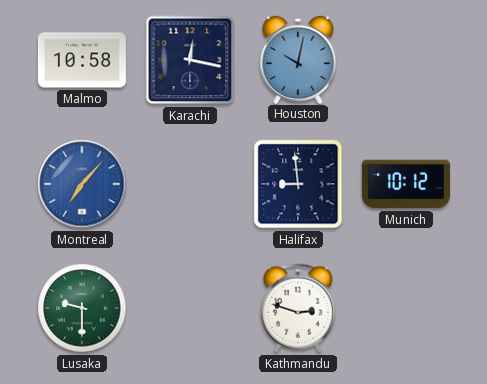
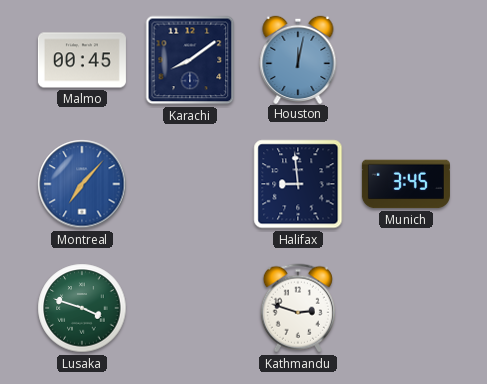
Malmo: 10:58 -> 00:45 (82, 60)
Karachi: 12:17 -> 8:09 (190, 60)
Houston: 10:02 -> 12:02 (298, 59)
Munich: 10:12 -> 3:45 (406, 184)
Lusaka: 9:30 -> 3:48 (82, 308)
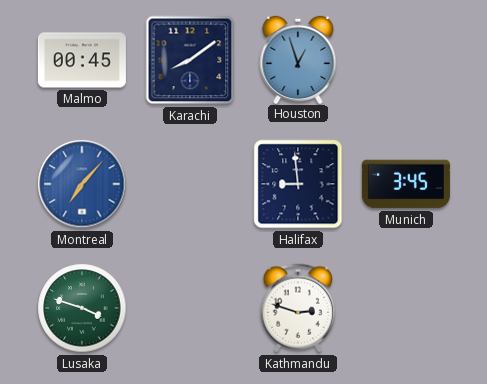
Houston: 12:02 -> 12:57 (298, 59)
